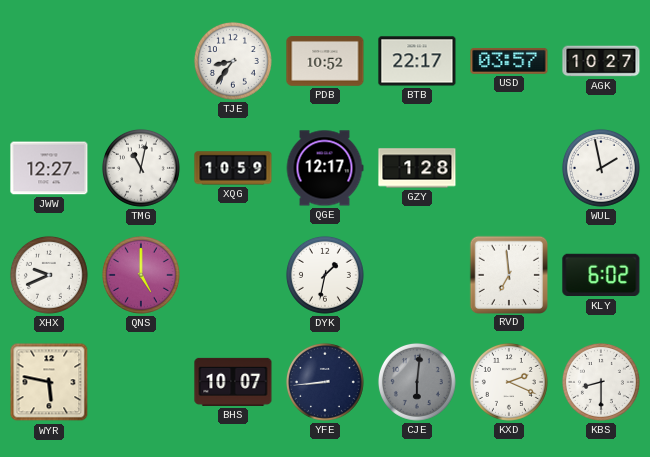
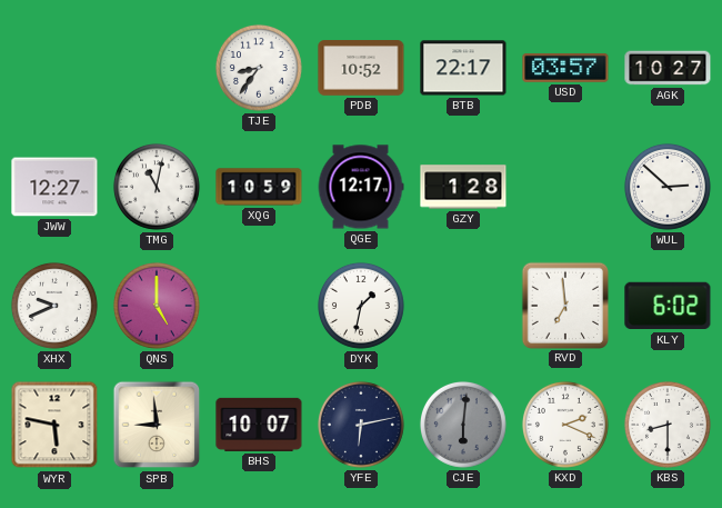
WUL: 1:58 -> 2:52 (668, 187)
SPB: none -> 8:59 (157, 425)
YFE: 8:44 -> 6:13 (361, 425)
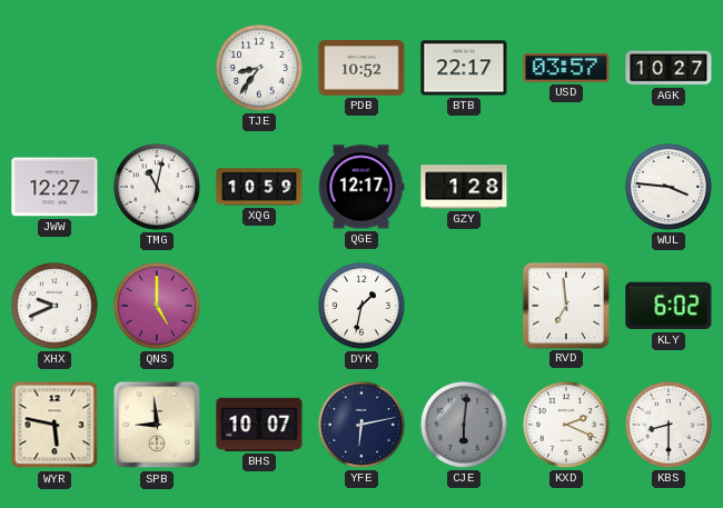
WUL: 2:52 -> 3:46 (668, 187)
